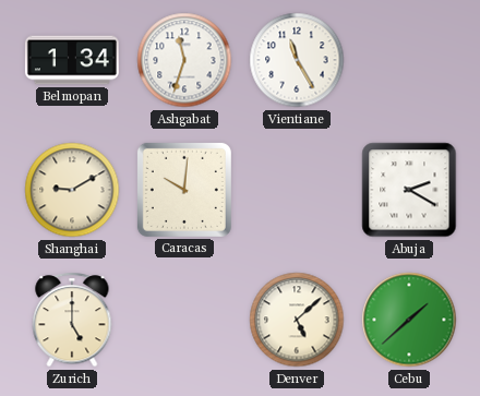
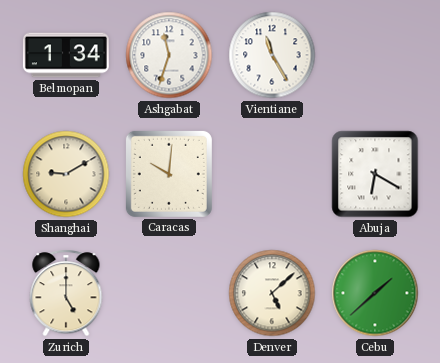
Abuja: 2:20 -> 6:20 (375, 174)
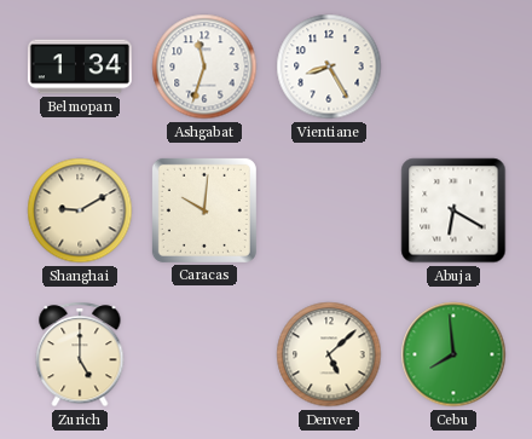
Vientiane: 11:25 -> 8:25 (329, 67)
Cebu: 1:38 -> 7:59 (453, 354)
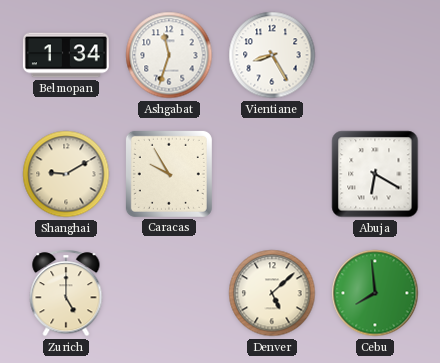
Caracas: 10:01 -> 9:55 (169, 174)
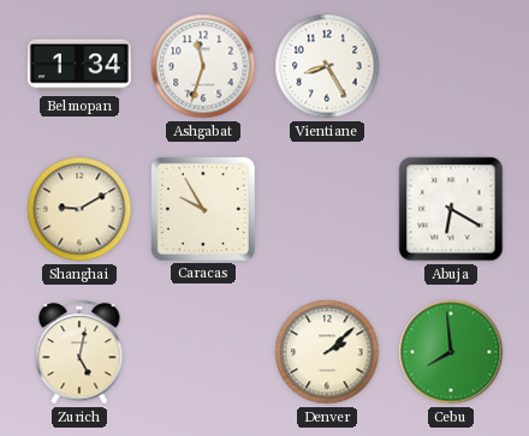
Zurich: 5:00 -> 5:02 (79, 352)
Denver: 5:08 -> 2:08 (327, 352)
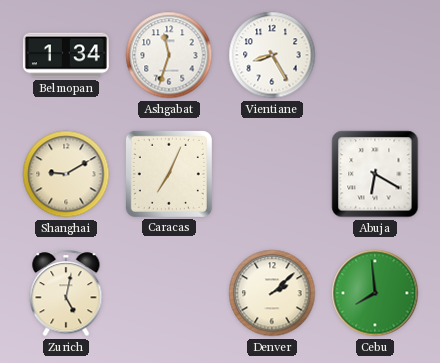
Caracas: 9:55 -> 7:04 (169, 174)
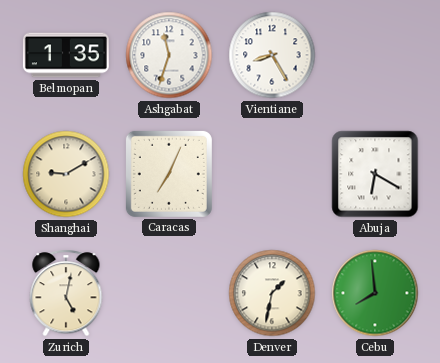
Belmopan: 1:34 -> 1:35 (66, 55)
Denver: 2:08 -> 1:32 (272, 293)
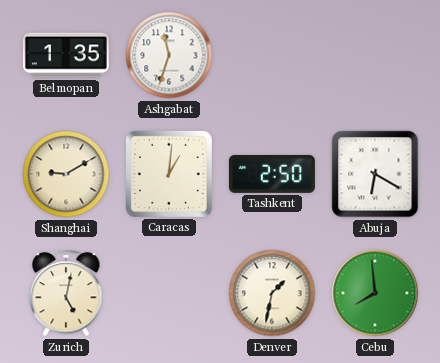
Vientiane: 8:25 -> none (272, 55)
Caracas: 7:04 -> 1:01 (169, 174)
Tashkent: none -> 2:50 (272, 174)
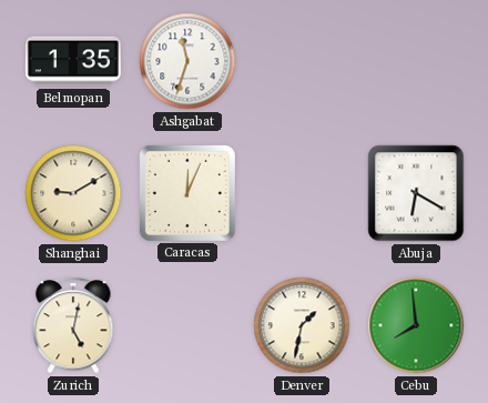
Caracas: 1:01 -> 12:04 (187, 193)
Tashkent: 2:50 -> none (272, 174)
